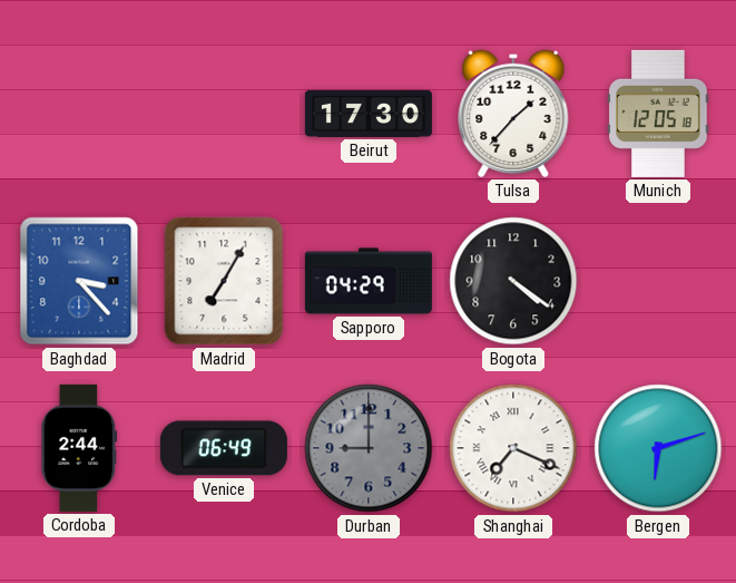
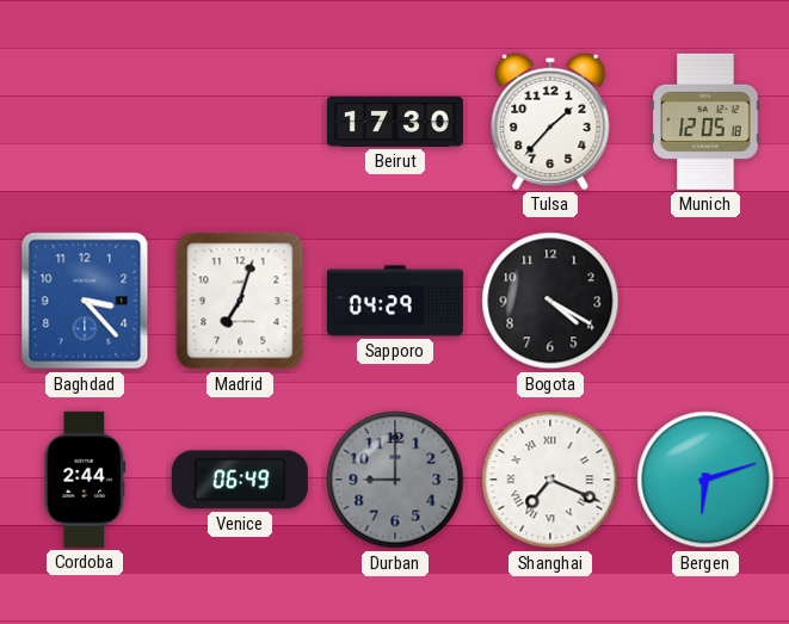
Madrid: 7:05 -> 7:03 (240, 301)
Bogota: 4:21 -> 4:20 (550, 301)
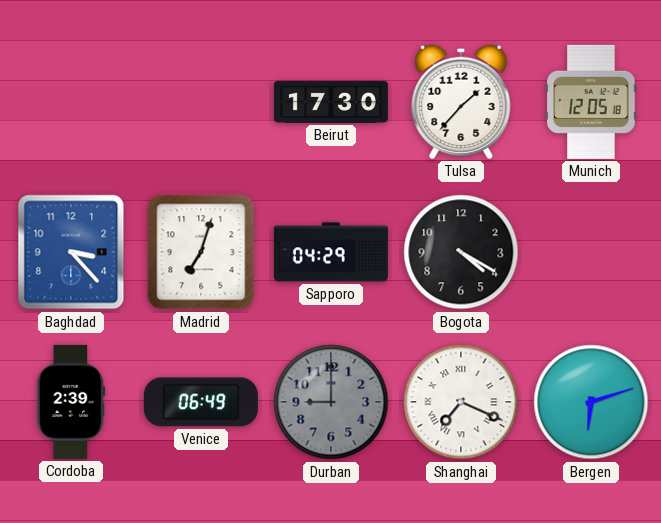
Cordoba: 2:44 -> 2:39 (71, 402)
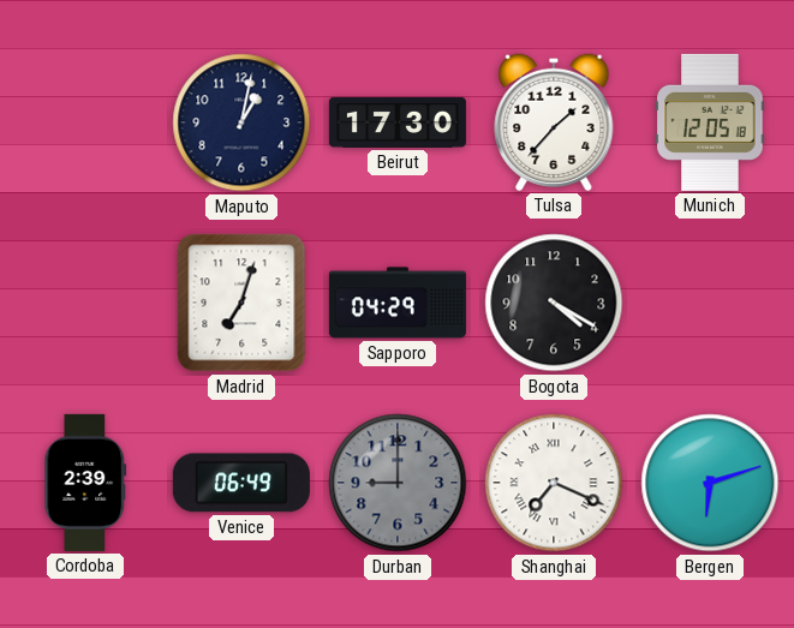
Maputo: none -> 1:02 (241, 122)
Baghdad: 3:23 -> none (71, 252)
